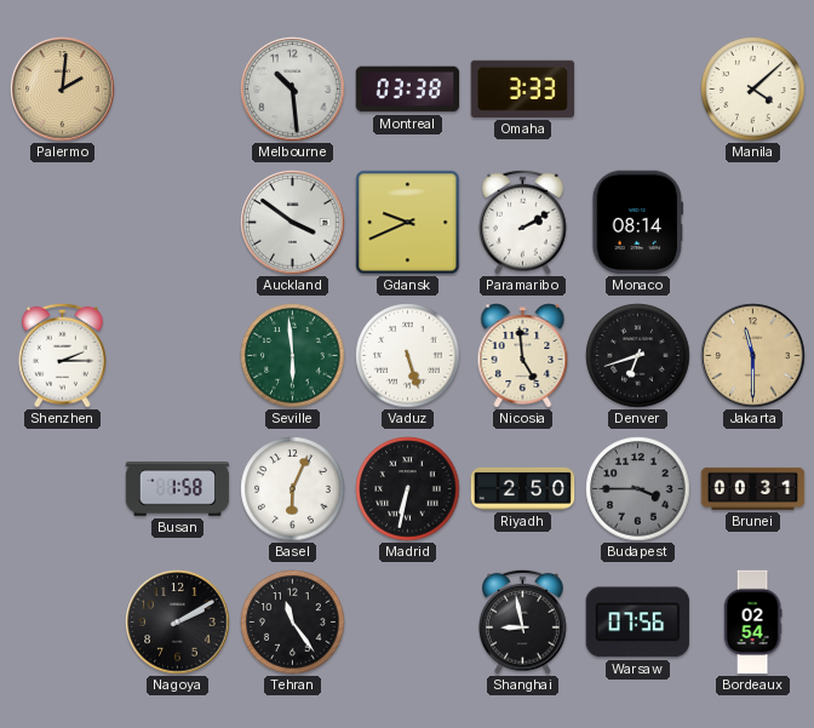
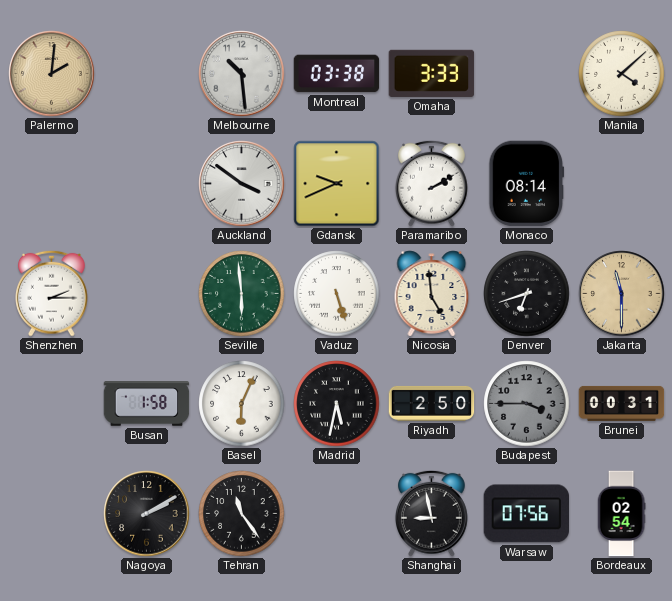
Madrid: 6:32 -> 5:32 (337, 404)
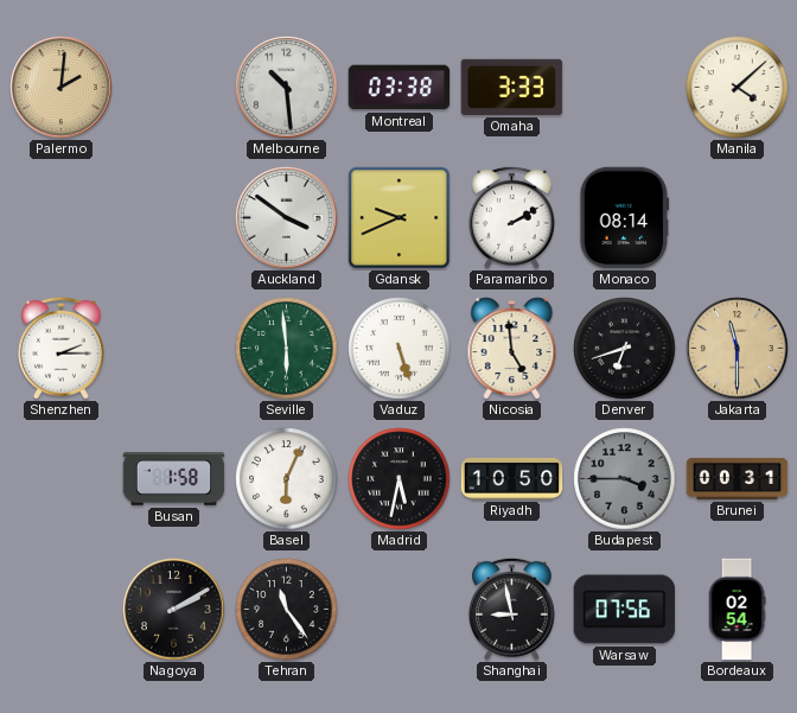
Riyadh: 2:50 -> 10:50 (512, 478)
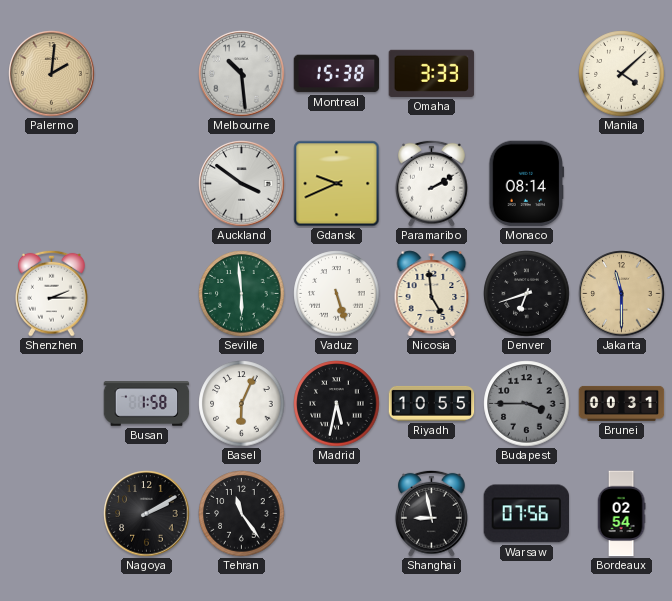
Montreal: 03:38 -> 15:38 (337, 74)
Riyadh: 10:50 -> 10:55 (432, 403)
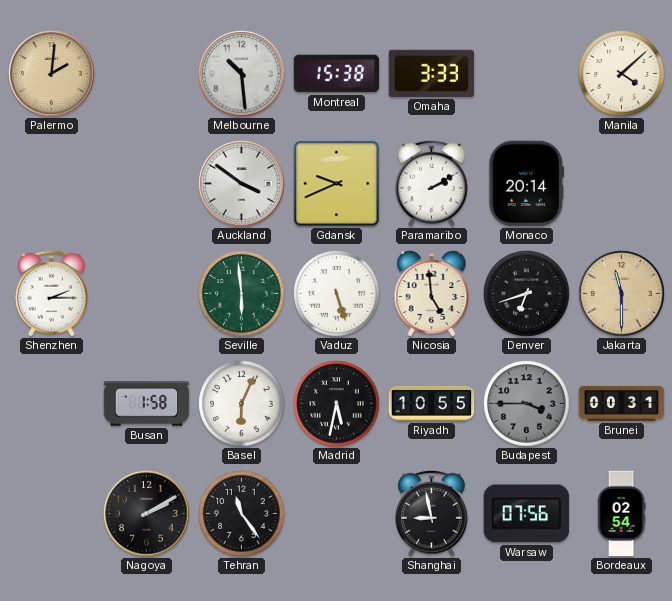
Monaco: 08:14 -> 20:14 (527, 184)
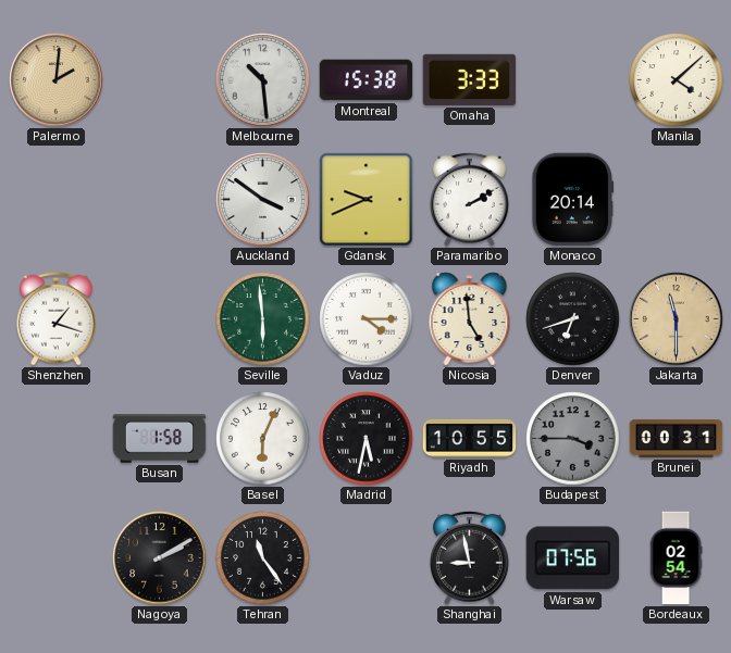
Shenzhen: 2:15 -> 1:18 (57, 318)
Vaduz: 5:27 -> 4:15 (367, 319)
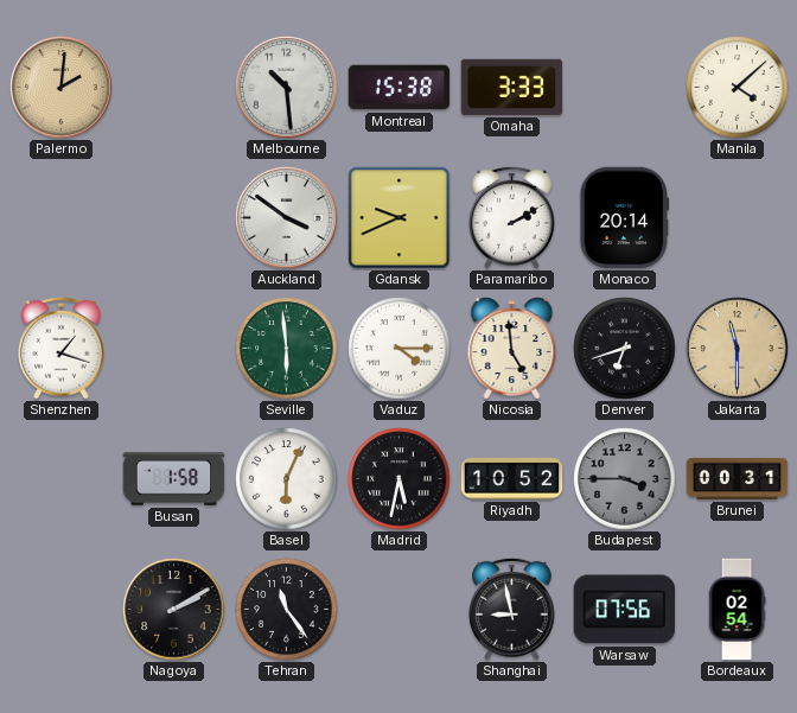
Riyadh: 10:55 -> 10:52 (512, 478)
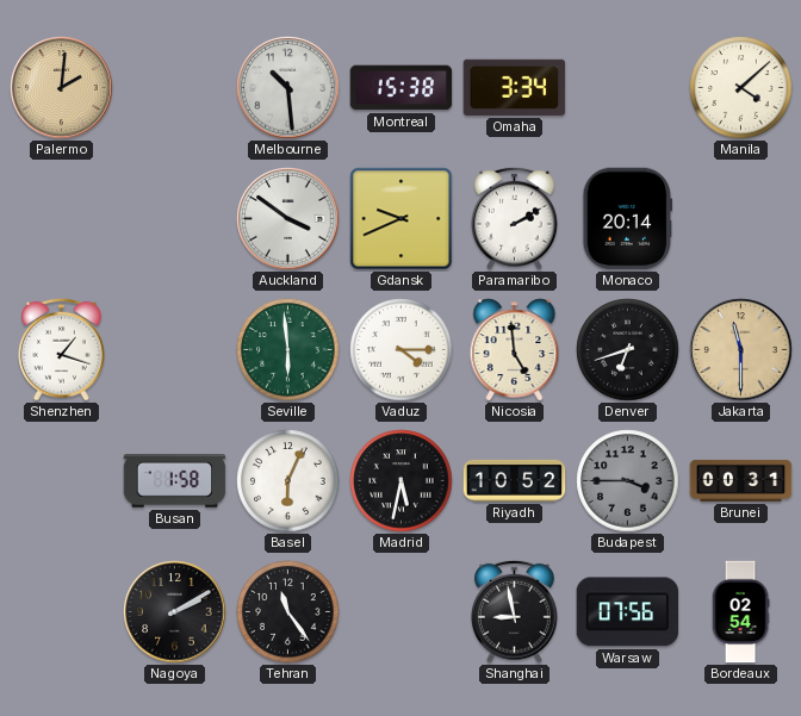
Omaha: 3:33 -> 3:34 (515, 87)
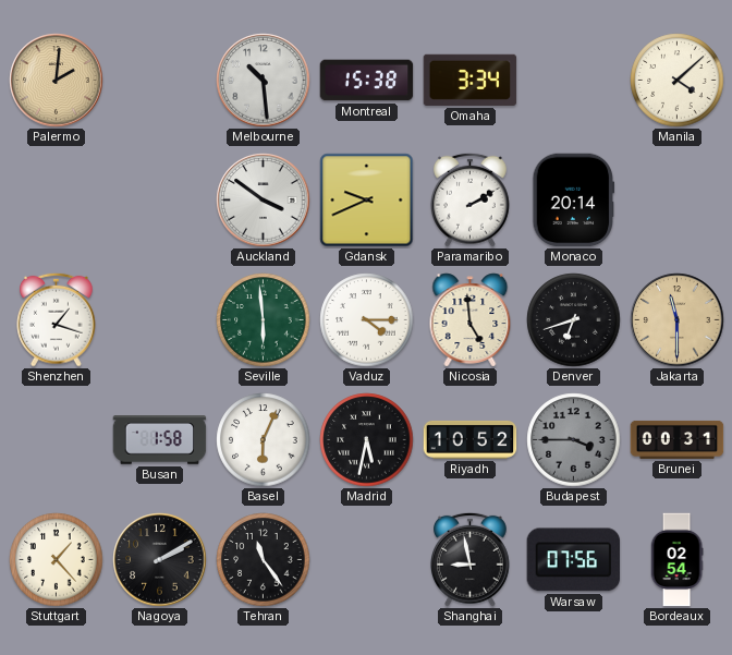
Stuttgart: none -> 1:23 (57, 560)
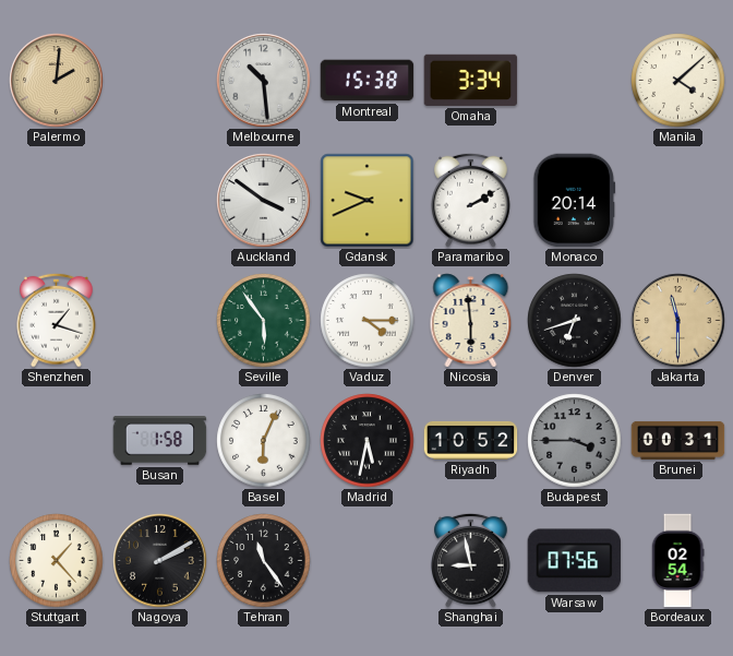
Seville: 5:59 -> 5:54 (264, 321)
Nicosia: 4:59 -> 5:59 (471, 321)
